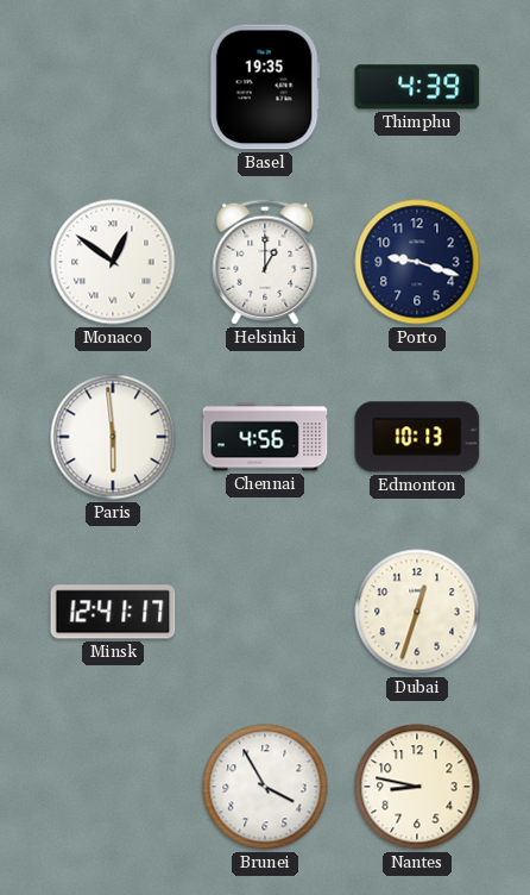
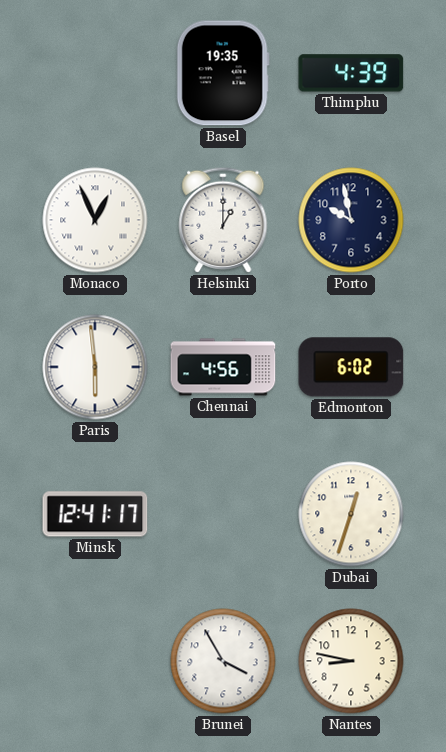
Monaco: 12:51 -> 12:56 (95, 220)
Porto: 9:18 -> 9:58 (351, 220)
Edmonton: 10:13 -> 6:02 (351, 367)
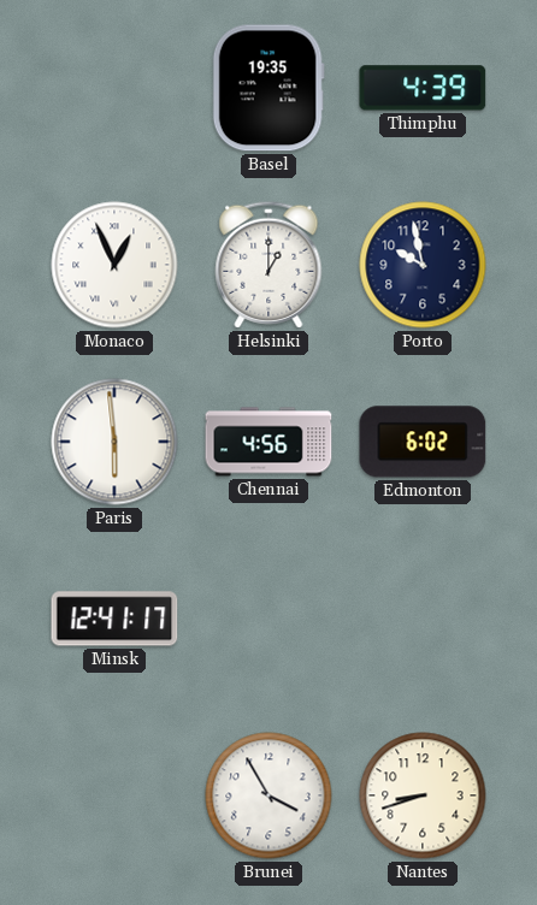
Dubai: 12:33 -> none (351, 514)
Nantes: 8:47 -> 8:42 (423, 795)
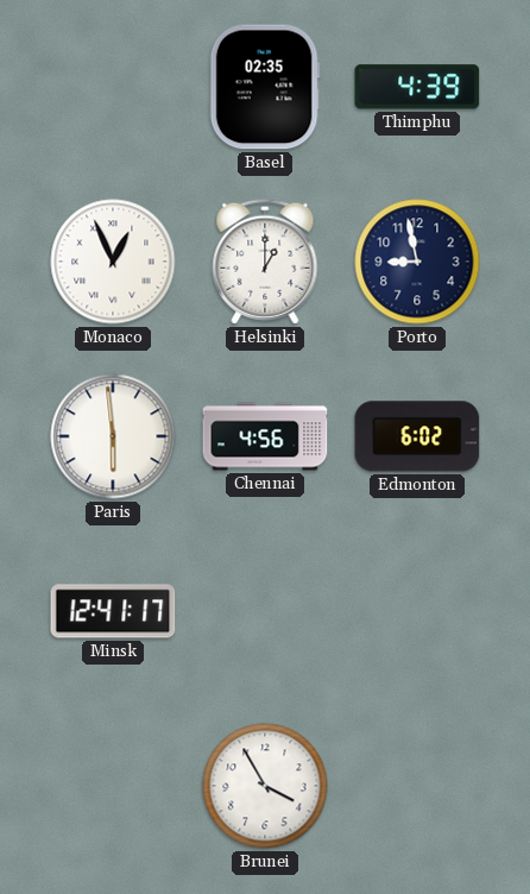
Basel: 19:35 -> 02:35 (265, 87)
Porto: 9:58 -> 8:58 (417, 262)
Nantes: 8:42 -> none (423, 795)
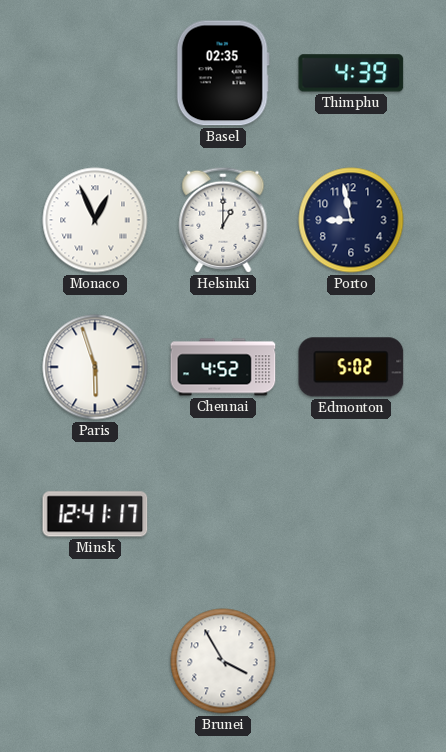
Paris: 5:59 -> 5:57 (95, 367)
Chennai: 4:56 -> 4:52 (223, 367)
Edmonton: 6:02 -> 5:02 (351, 367)
